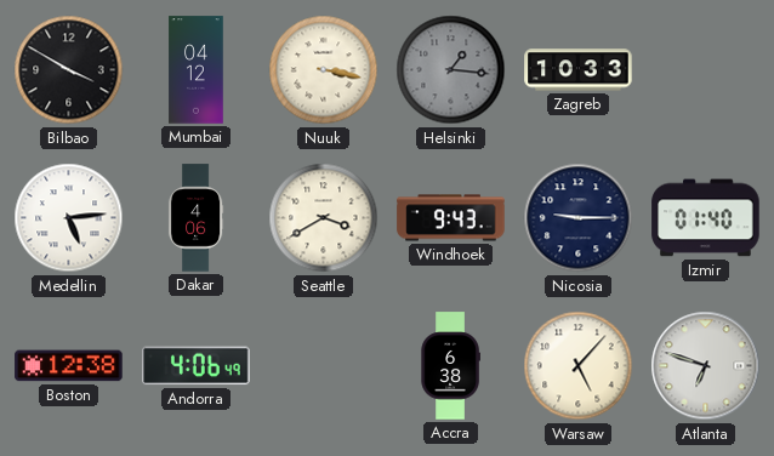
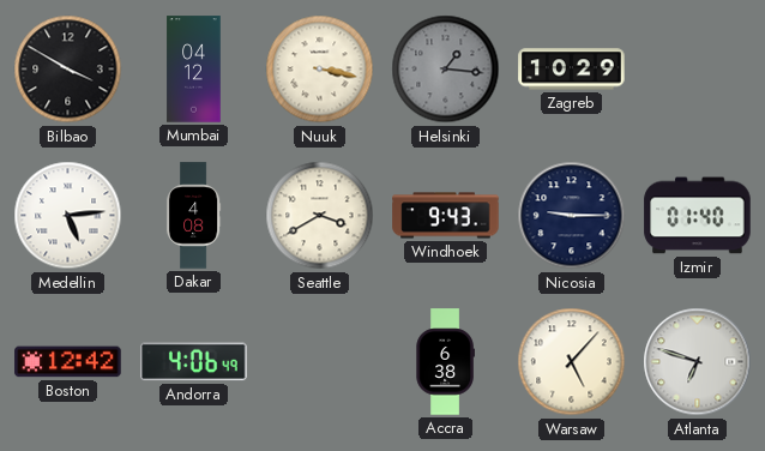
Zagreb: 10:33 -> 10:29 (572, 70)
Dakar: 4:06 -> 4:08 (193, 216)
Boston: 12:38 -> 12:42 (68, 362)
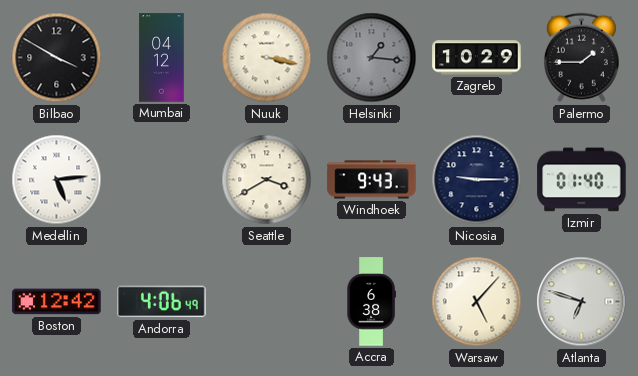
Palermo: none -> 1:45 (581, 58)
Dakar: 4:08 -> none (193, 216)
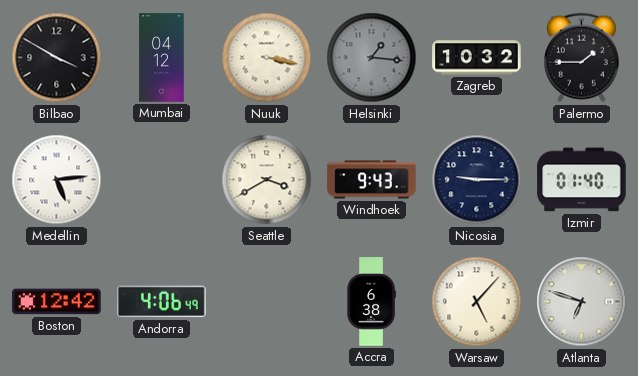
Zagreb: 10:29 -> 10:32 (477, 58)
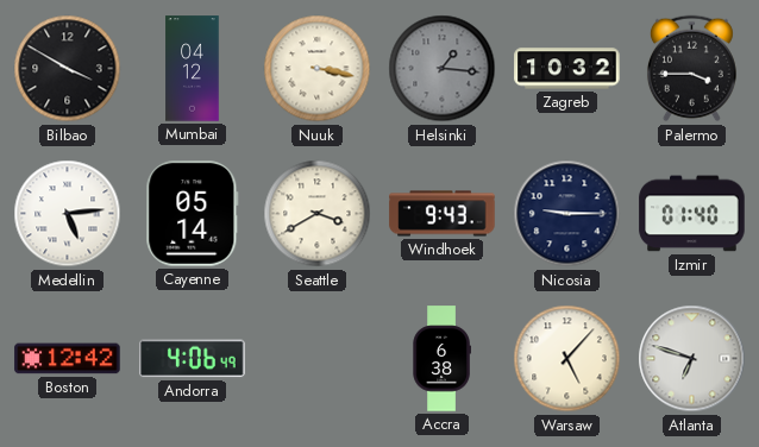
Palermo: 1:45 -> 3:45 (691, 69)
Cayenne: none -> 05:14 (193, 214)
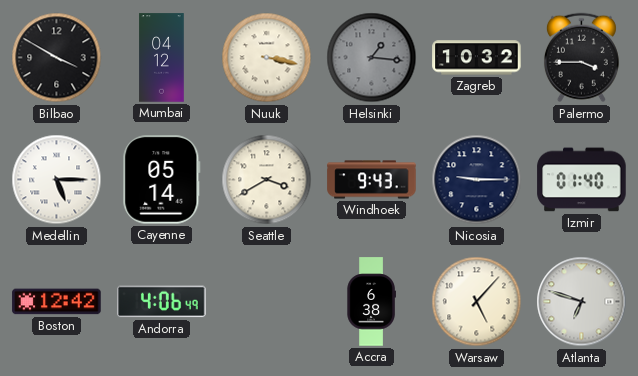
Medellin: 5:14 -> 5:15 (57, 180)
